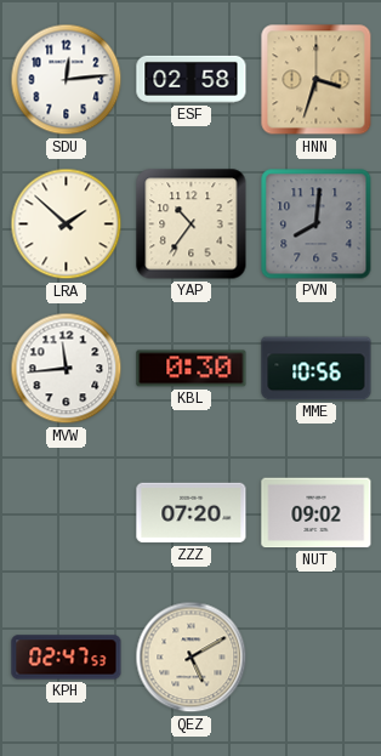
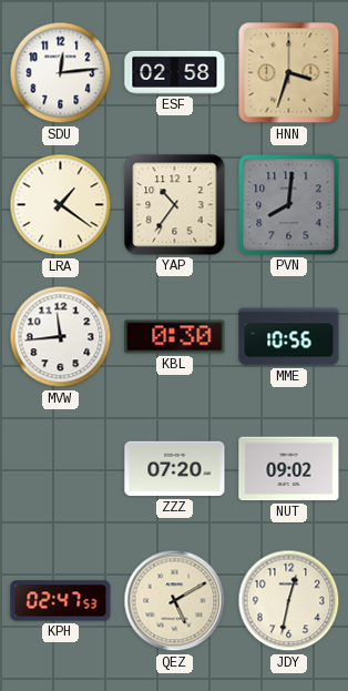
LRA: 1:52 -> 1:21 (61, 205)
JDY: none -> 12:32 (289, 601)
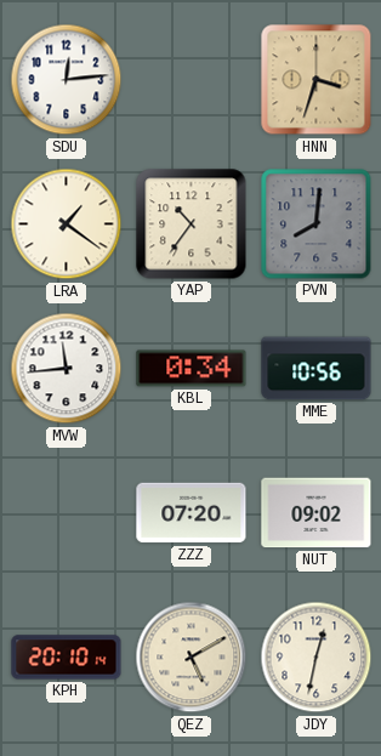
ESF: 02:58 -> none (175, 72)
KBL: 0:30 -> 0:34 (192, 369)
KPH: 02:47 -> 20:10 (67, 658)
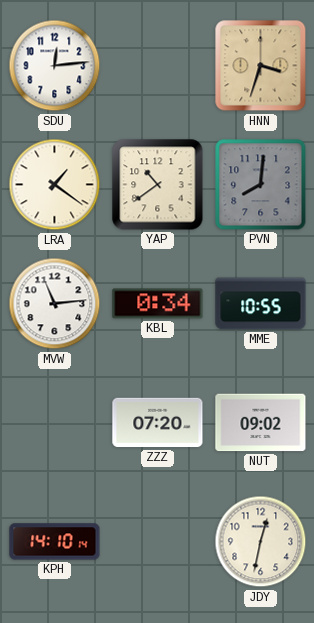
YAP: 10:36 -> 10:39 (158, 185)
MVW: 11:44 -> 11:14 (55, 304)
MME: 10:56 -> 10:55 (261, 304)
KPH: 20:10 -> 14:10 (55, 542)
QEZ: 5:10 -> none (192, 658)
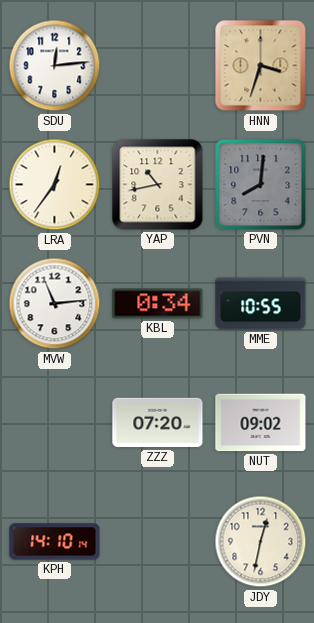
LRA: 1:21 -> 12:36 (55, 185)
YAP: 10:39 -> 10:43 (158, 185)
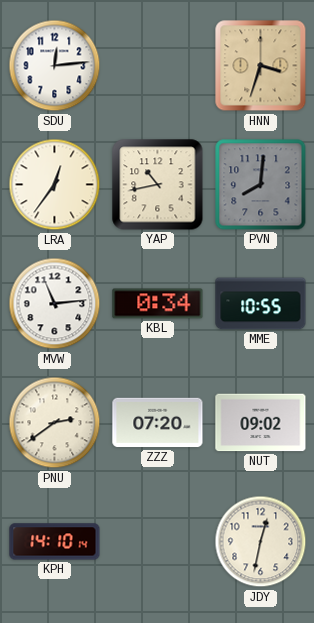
PNU: none -> 2:39 (55, 423)
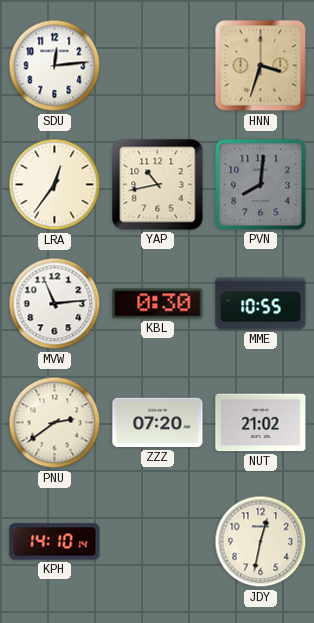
KBL: 0:34 -> 0:30 (158, 304)
NUT: 09:02 -> 21:02 (261, 423)
